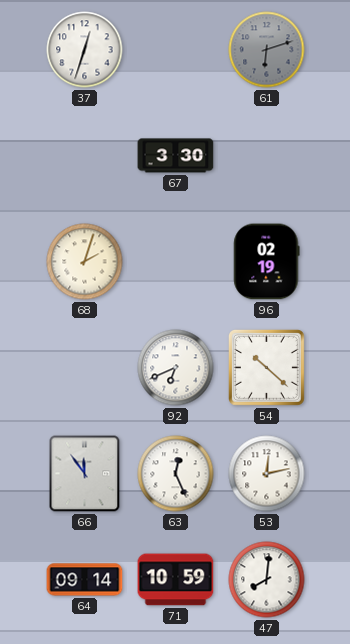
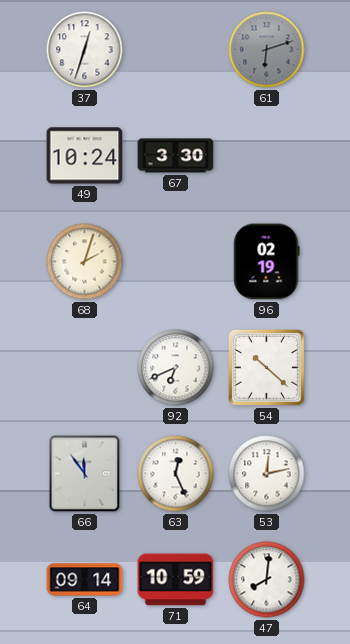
49: none -> 10:24 (85, 156)
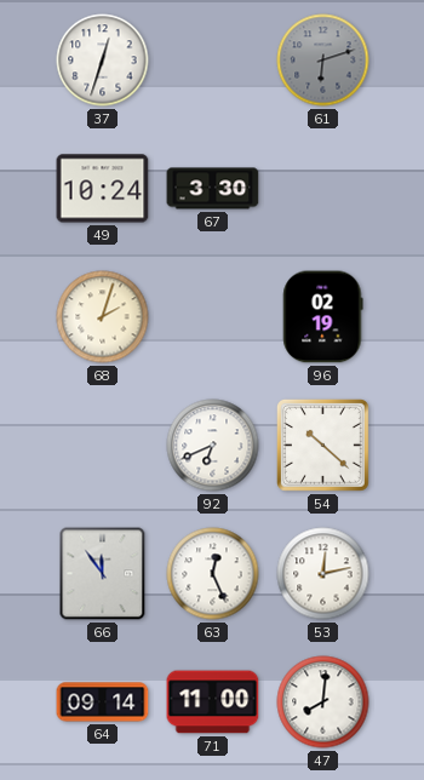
71: 10:59 -> 11:00 (213, 702)
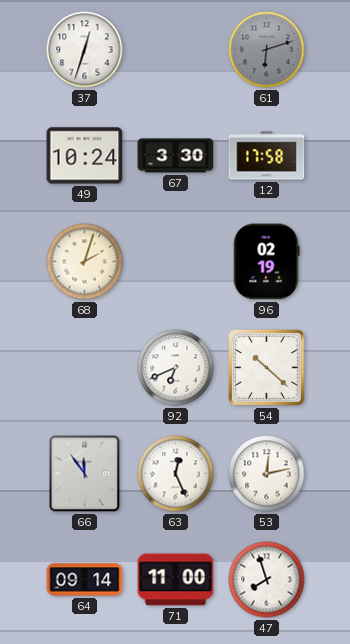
12: none -> 17:58 (267, 156)
47: 8:01 -> 7:57 (267, 580)
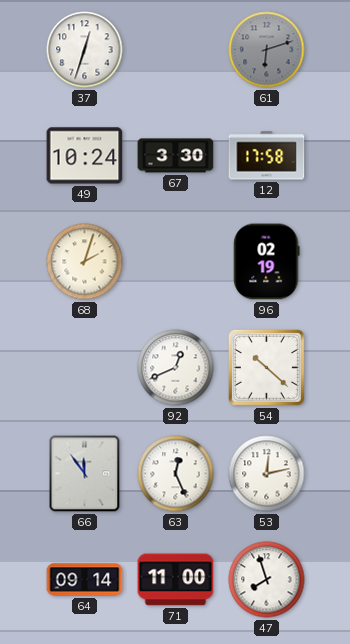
92: 6:41 -> 12:41 (176, 368)
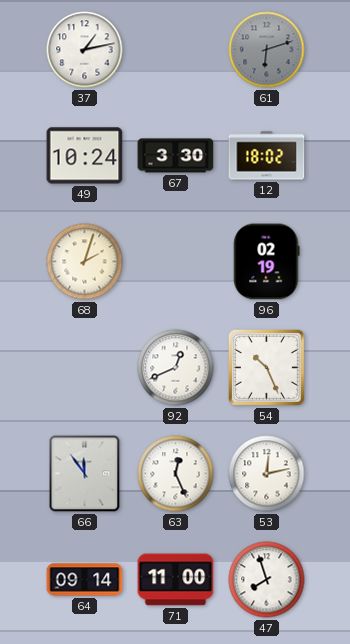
37: 12:33 -> 1:13 (85, 50)
12: 17:58 -> 18:02 (267, 156)
54: 10:22 -> 10:26 (266, 367)
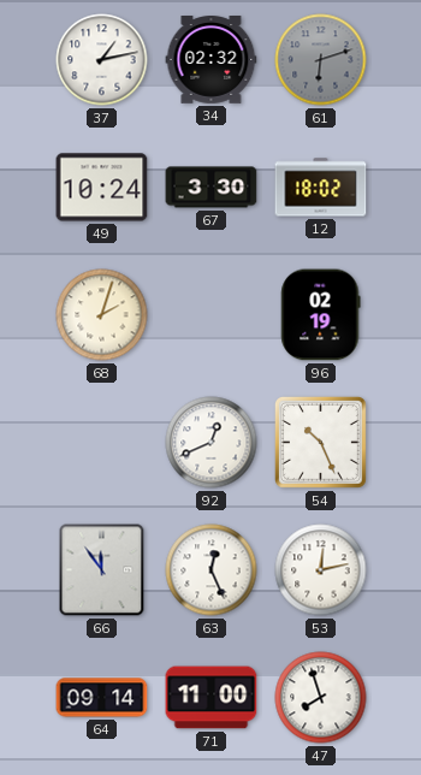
34: none -> 02:32 (212, 60)
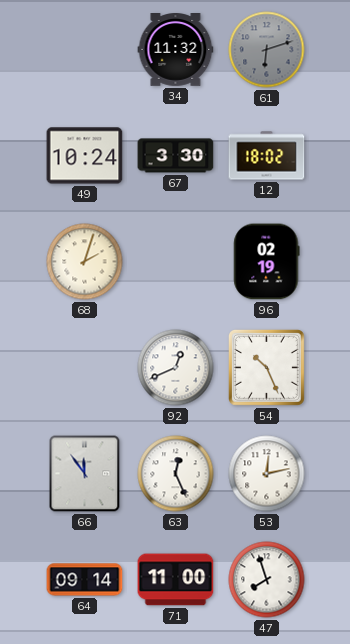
37: 1:13 -> none (102, 60)
34: 02:32 -> 11:32 (176, 50)
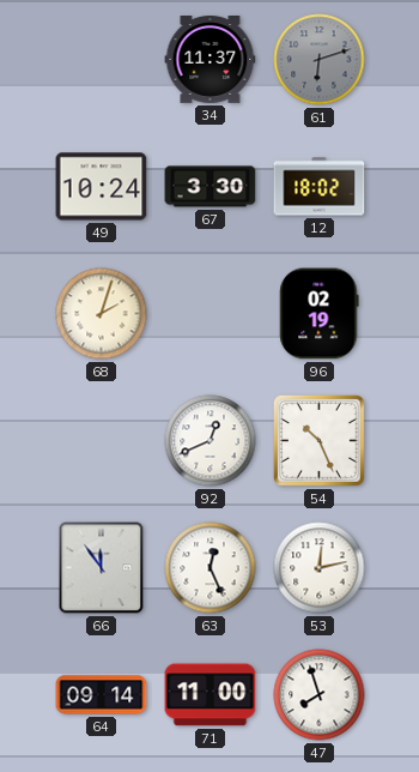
34: 11:32 -> 11:37 (211, 60)
